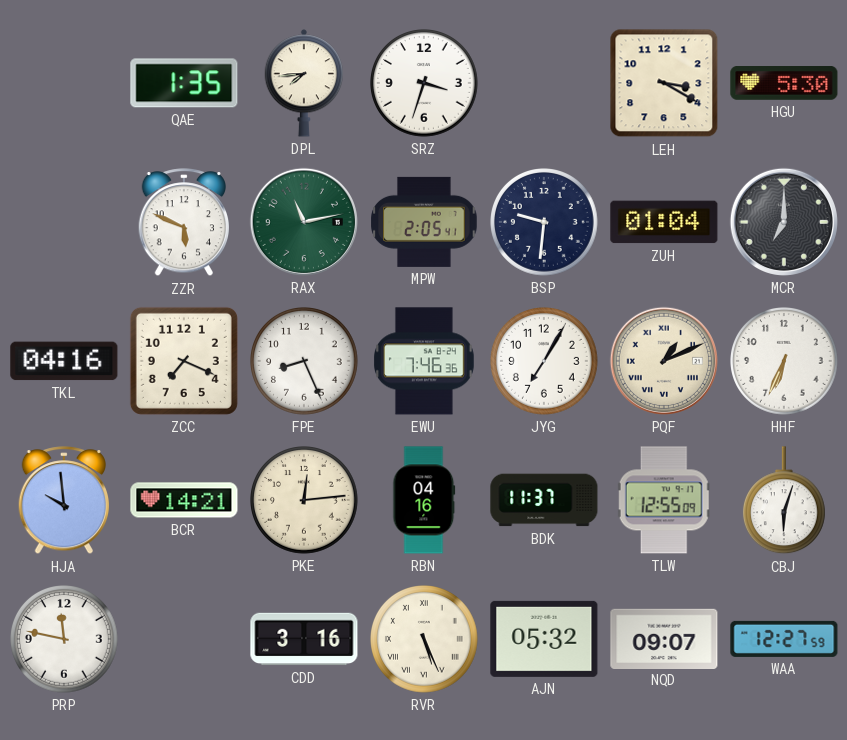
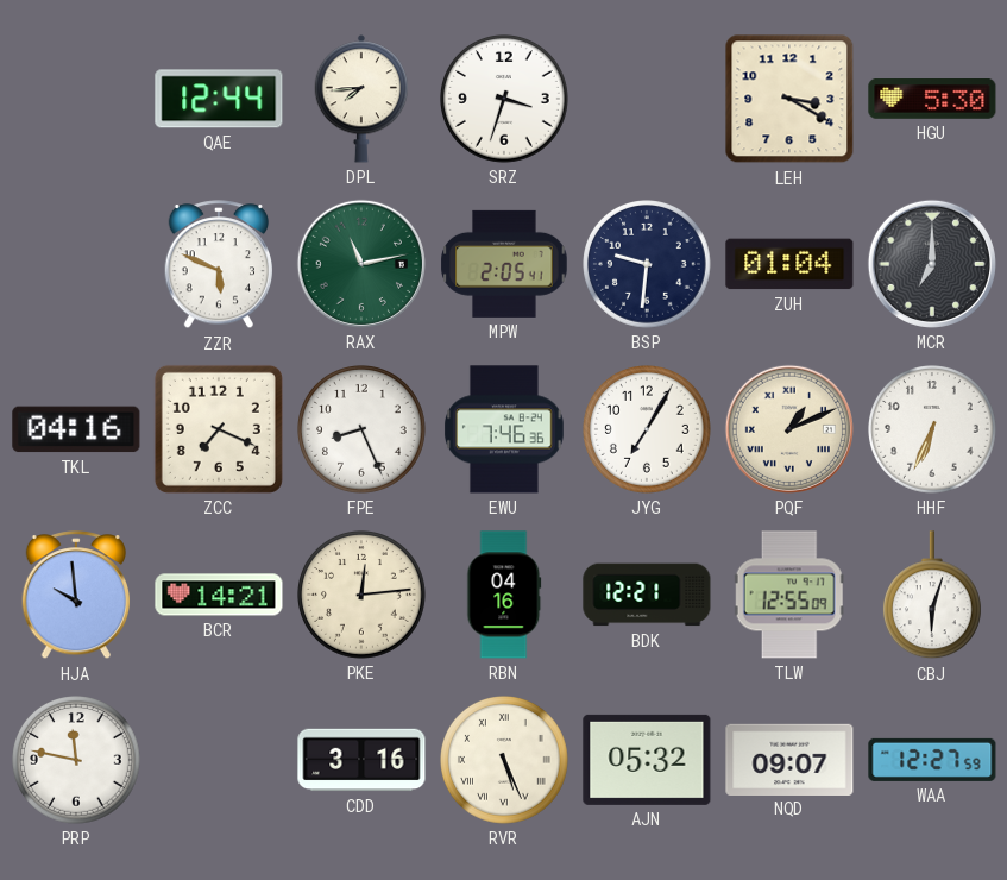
QAE: 1:35 -> 12:44 (219, 99)
BDK: 11:37 -> 12:21 (647, 595)
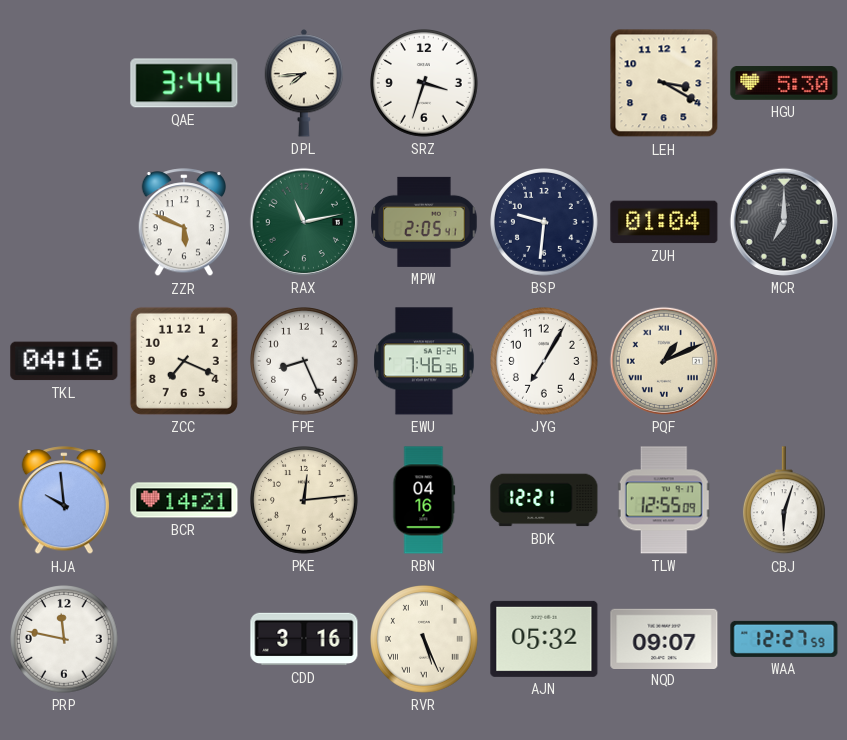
QAE: 12:44 -> 3:44 (184, 83)
HHF: 6:34 -> none (933, 430)
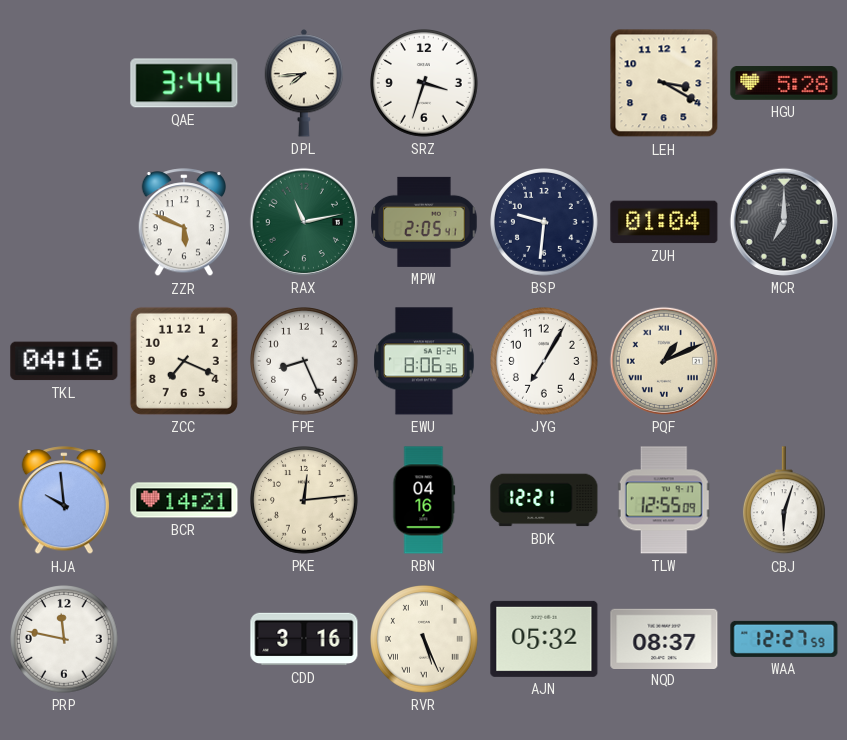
HGU: 5:30 -> 5:28 (784, 84)
EWU: 7:46 -> 8:06 (425, 361)
NQD: 09:07 -> 08:37 (664, 638)
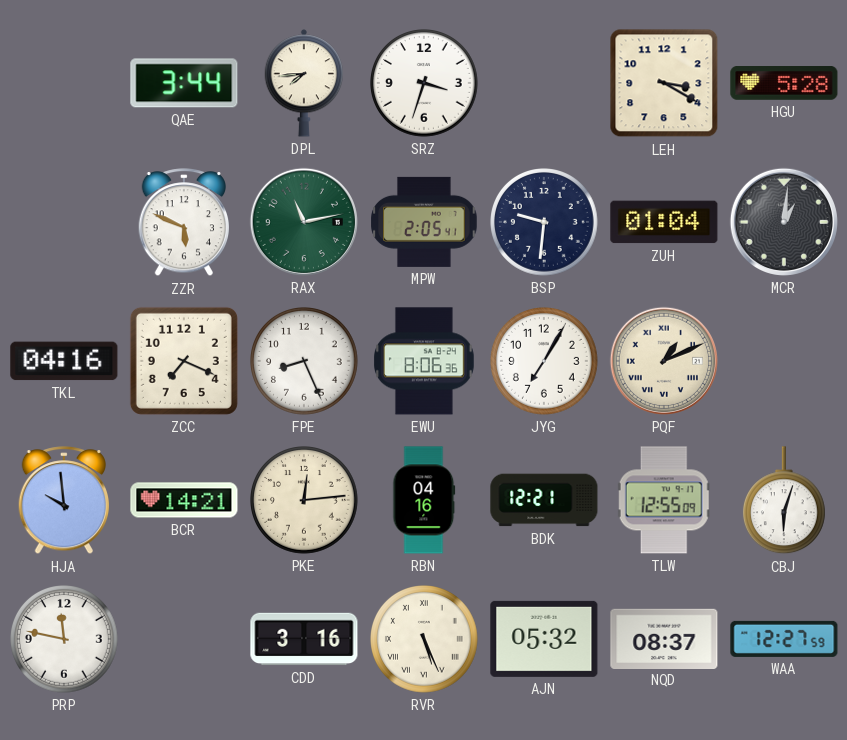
MCR: 7:00 -> 1:01 (784, 222)
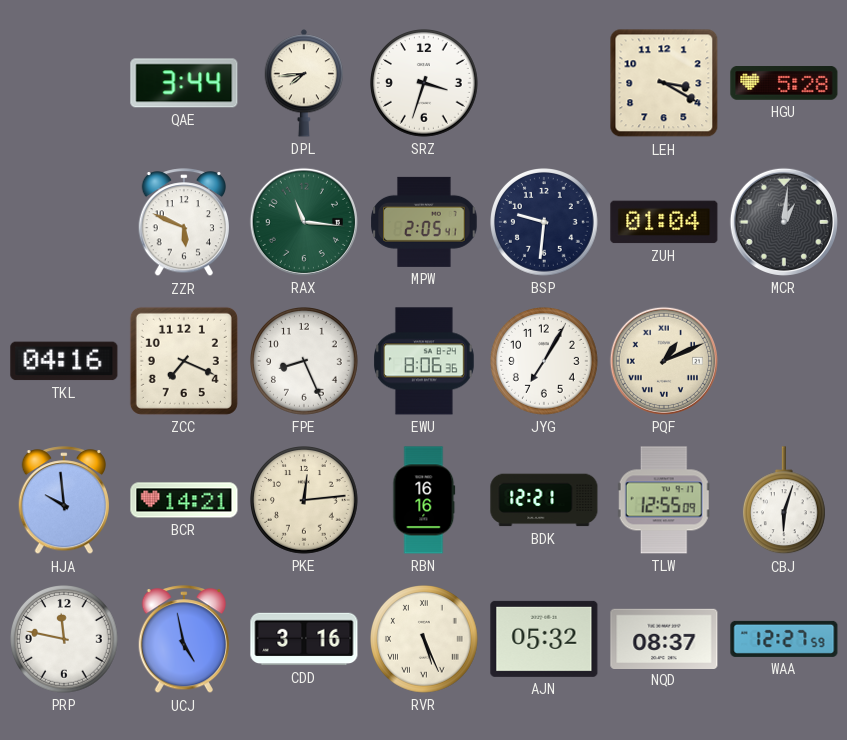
RAX: 11:13 -> 11:16 (304, 222)
RBN: 04:16 -> 16:16 (424, 500)
UCJ: none -> 4:58 (183, 640)
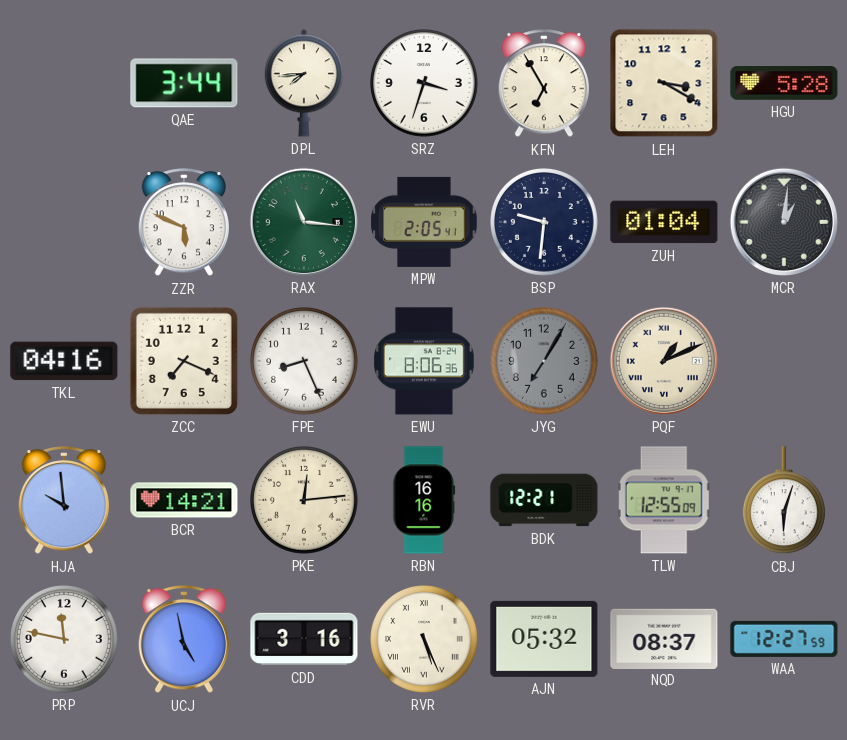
KFN: none -> 6:55 (543, 84)
JYG dial: white -> grey (545, 362)
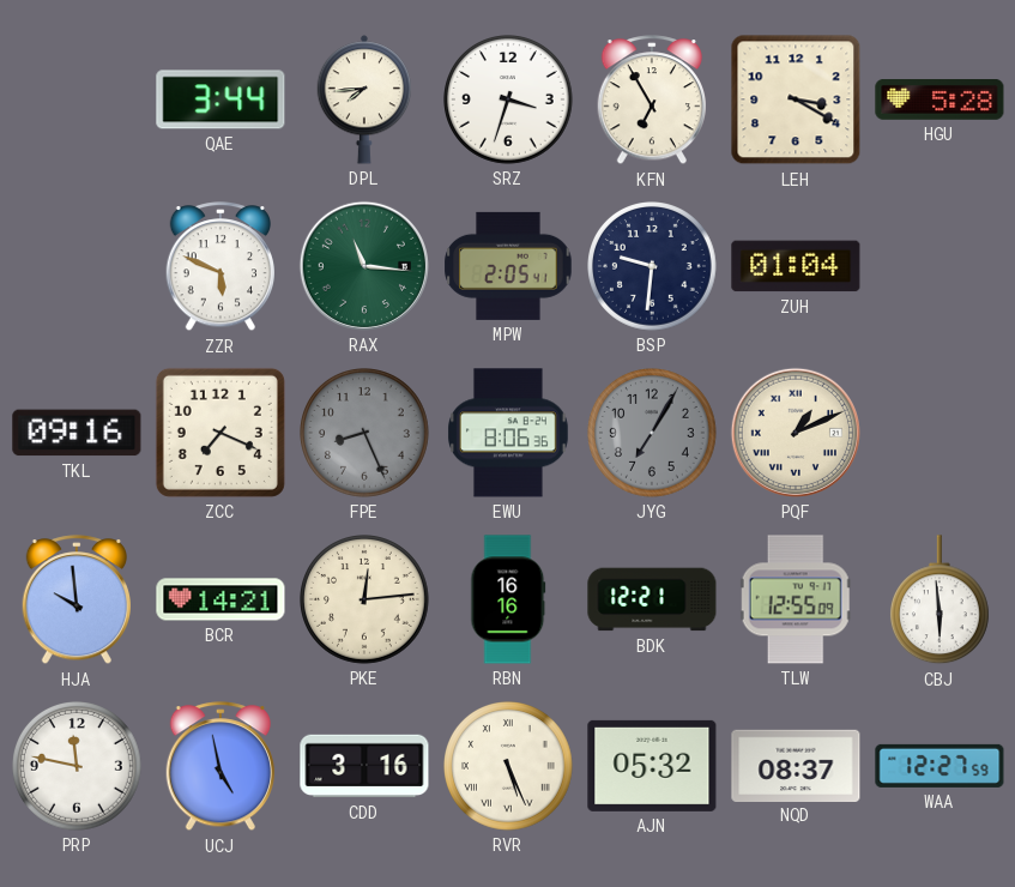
MCR: 1:01 -> none (784, 222)
TKL: 04:16 -> 09:16 (77, 433)
FPE dial: white -> grey (365, 434)
CBJ: 6:03 -> 5:59 (940, 601)
